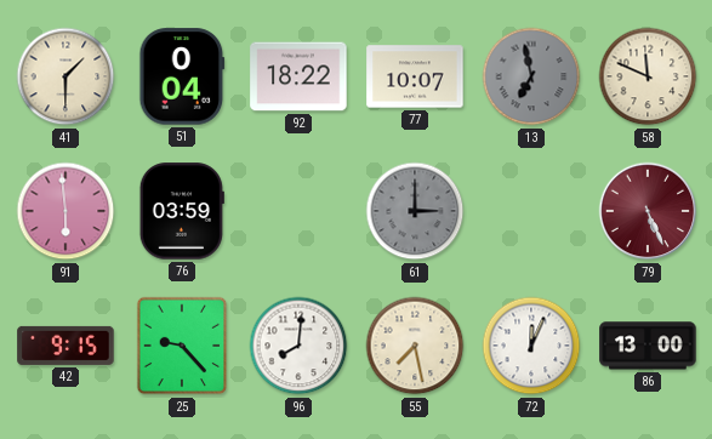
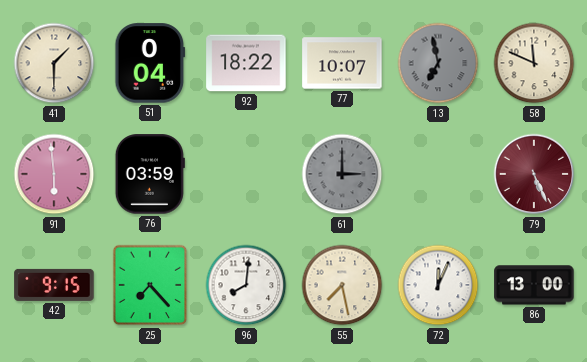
25: 9:23 -> 7:23 (150, 285)
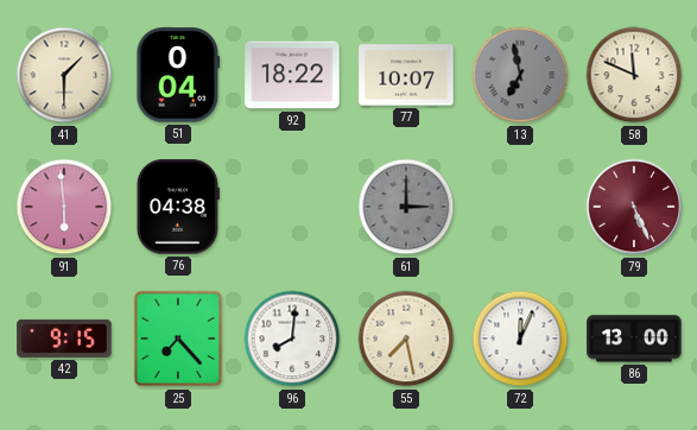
76: 03:59 -> 04:38 (178, 207)
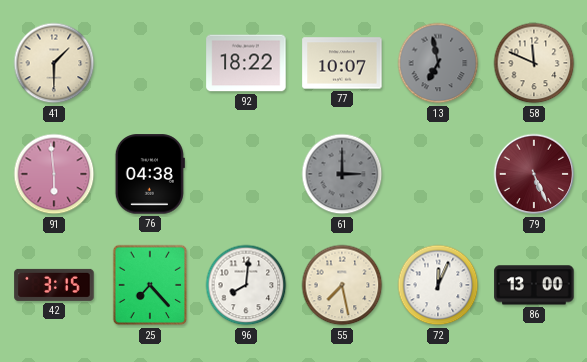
51: 0:04 -> none (178, 75)
42: 9:15 -> 3:15 (54, 285)
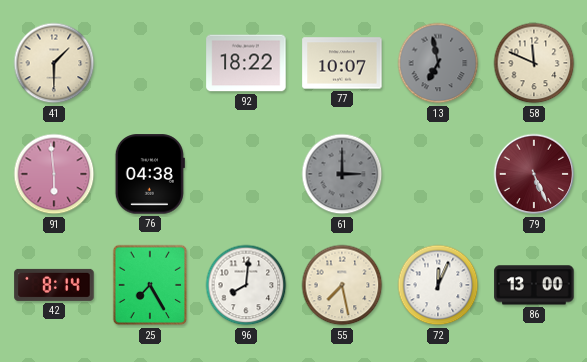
42: 3:15 -> 8:14 (54, 285)
25: 7:23 -> 7:25 (150, 285)
